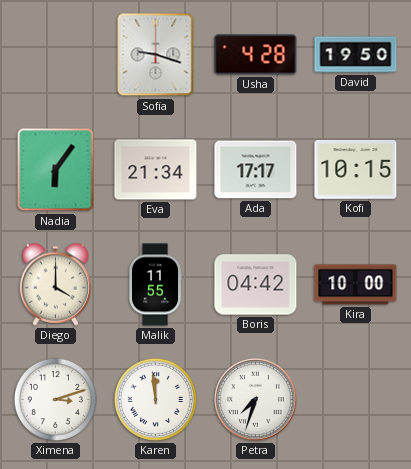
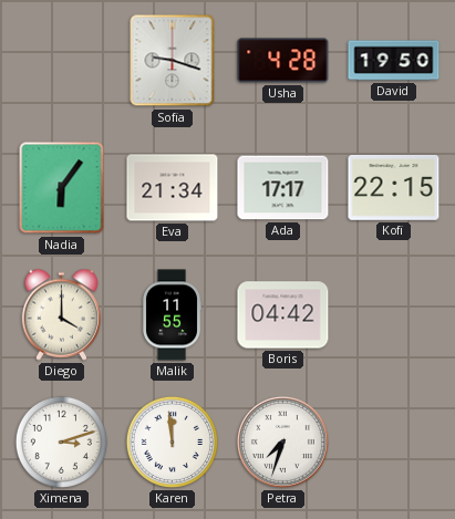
Kofi: 10:15 -> 22:15 (394, 187)
Kira: 10:00 -> none (356, 285)
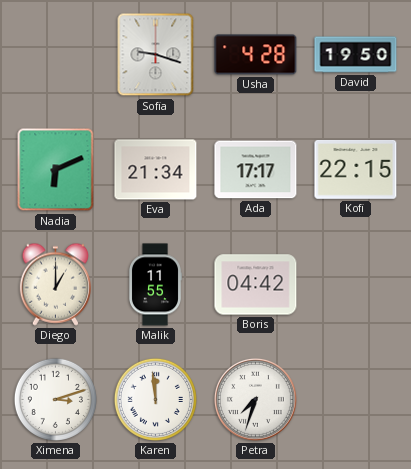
Nadia: 6:06 -> 6:11 (56, 170)
Diego: 4:00 -> 1:00 (56, 284)
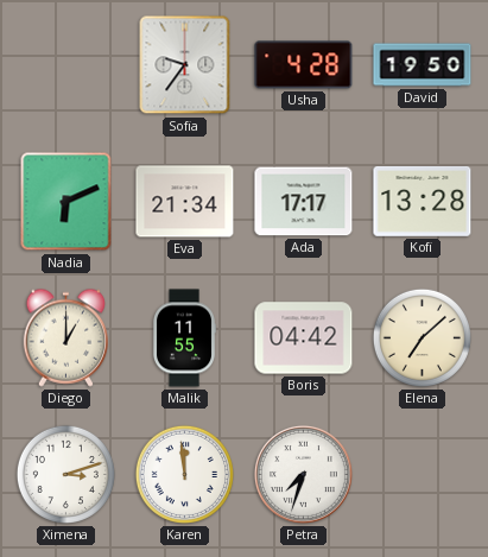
Sofia: 9:18 -> 9:36 (185, 65)
Kofi: 22:15 -> 13:28 (423, 201)
Elena: none -> 7:08 (422, 337)
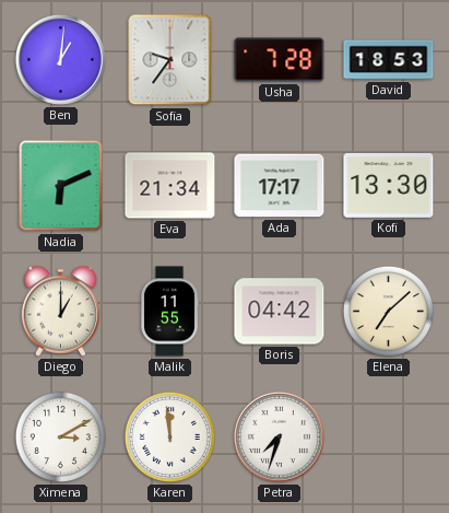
Ben: none -> 1:01 (60, 59)
Usha: 4:28 -> 7:28 (280, 60)
David: 19:50 -> 18:53 (389, 60)
Kofi: 13:28 -> 13:30 (389, 185)
Ximena: 3:12 -> 3:10 (60, 436)
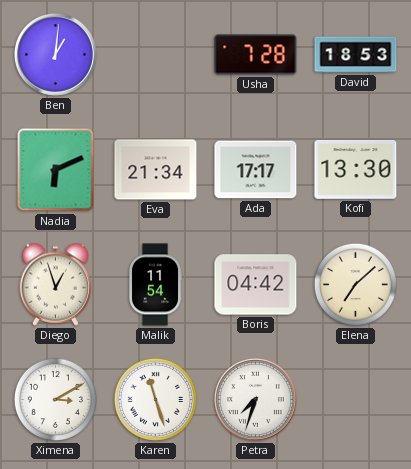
Sofia: 9:36 -> none (170, 60)
Diego: 1:00 -> 12:57 (56, 284)
Malik: 11:55 -> 11:54 (154, 285)
Karen: 11:59 -> 11:27 (155, 399)
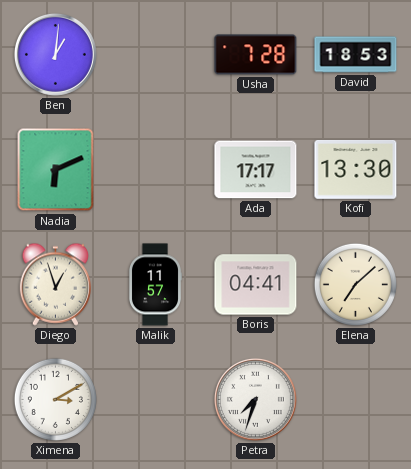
Eva: 21:34 -> none (156, 170)
Malik: 11:54 -> 11:57 (154, 285)
Boris: 04:42 -> 04:41 (256, 285)
Karen: 11:27 -> none (155, 399)
